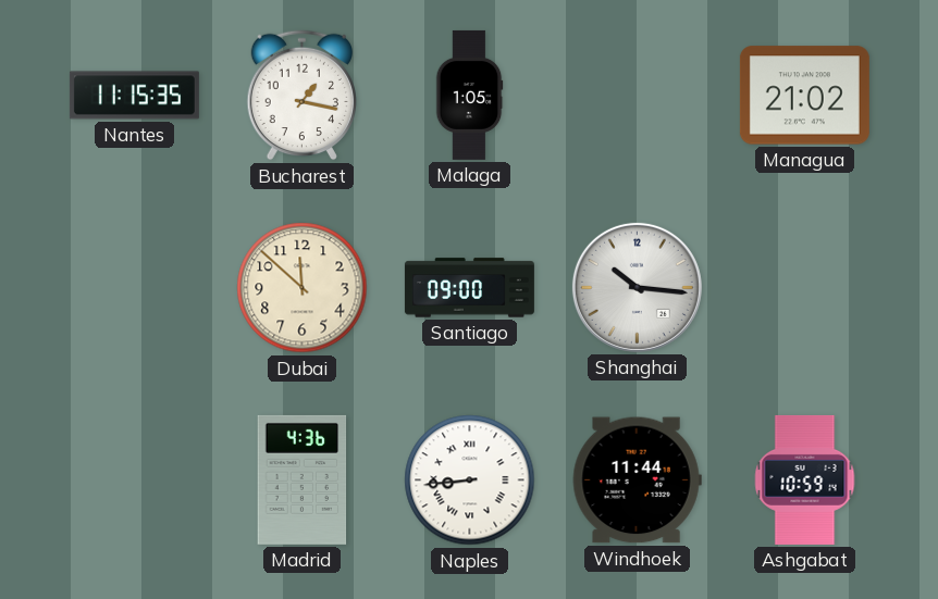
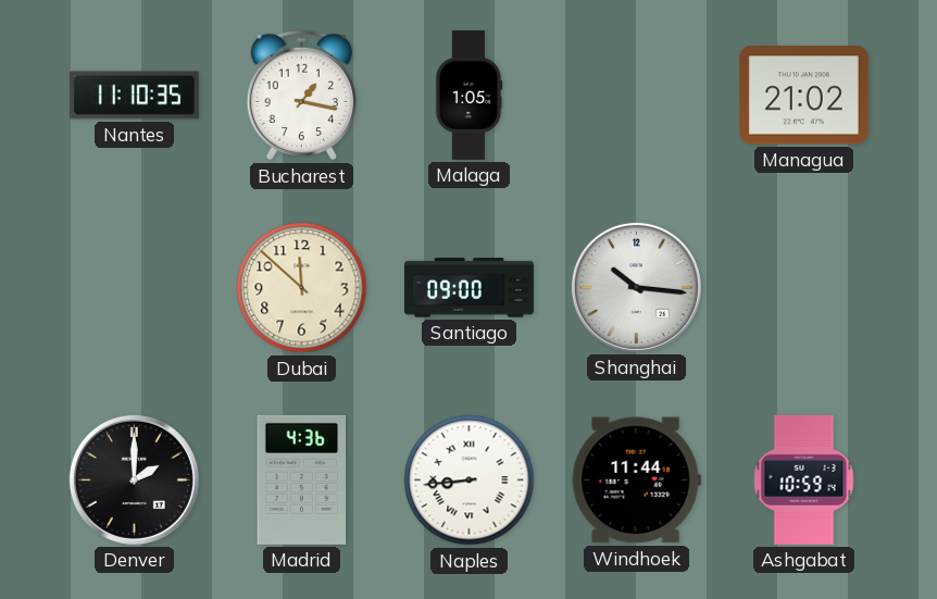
Nantes: 11:15 -> 11:10 (134, 96)
Denver: none -> 2:00 (134, 479)
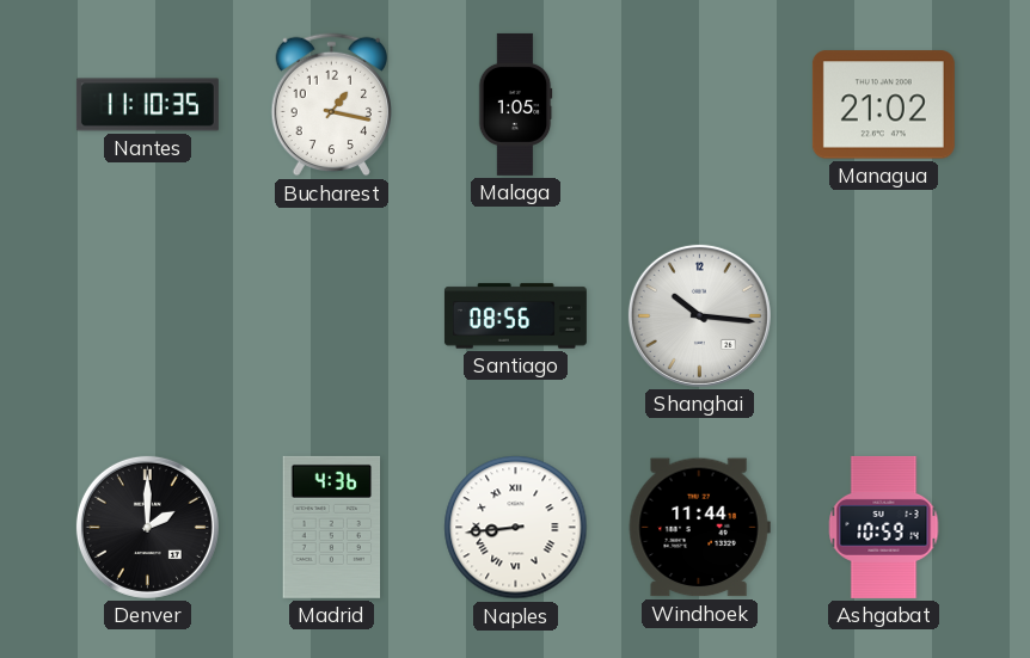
Dubai: 11:52 -> none (302, 288)
Santiago: 09:00 -> 08:56 (515, 316)
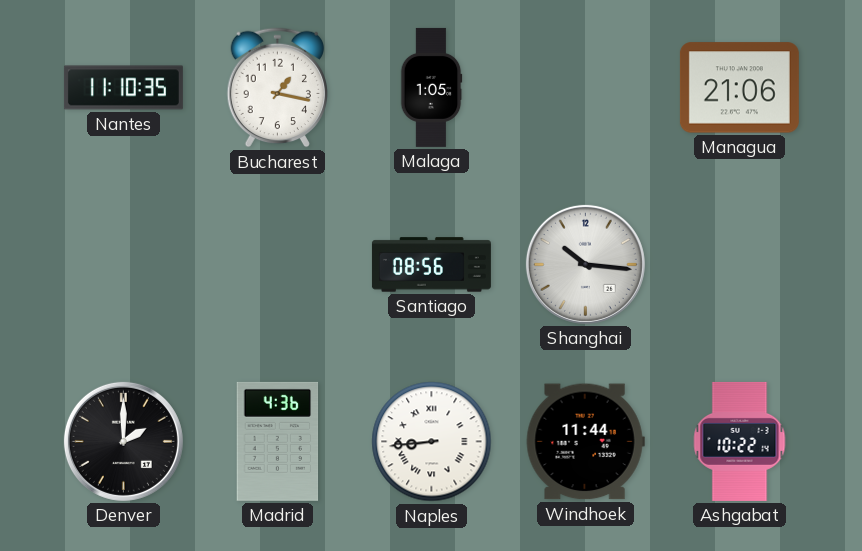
Managua: 21:02 -> 21:06 (739, 88)
Ashgabat: 10:59 -> 10:22 (740, 441)
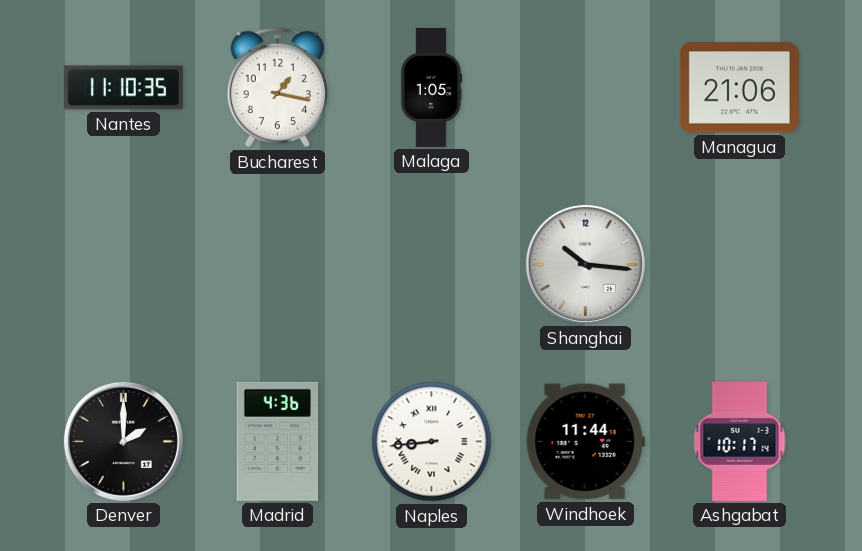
Santiago: 08:56 -> none (431, 265)
Ashgabat: 10:22 -> 10:17 (740, 441)
